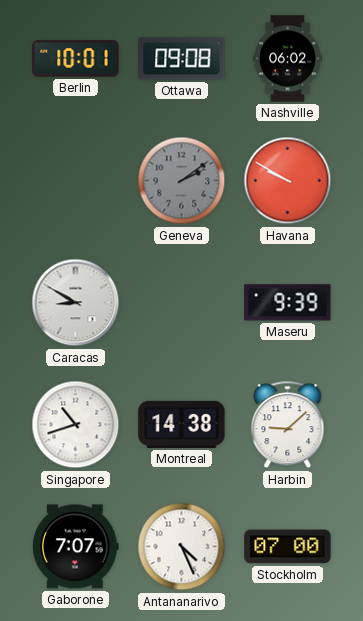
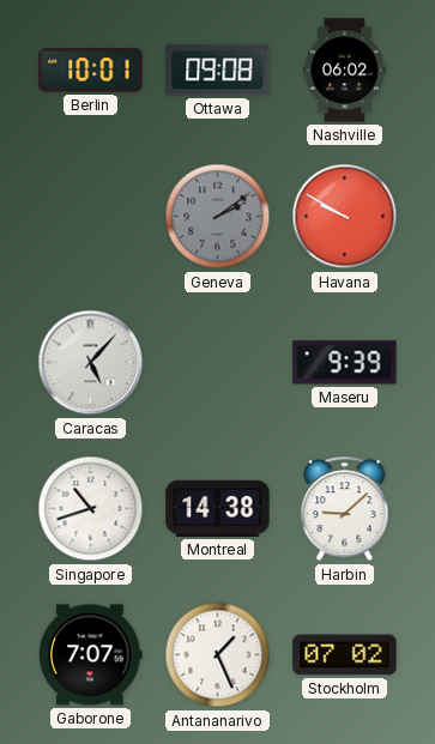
Caracas: 8:50 -> 5:07 (91, 363)
Antananarivo: 4:26 -> 1:26 (218, 655)
Stockholm: 07:00 -> 07:02 (345, 655)
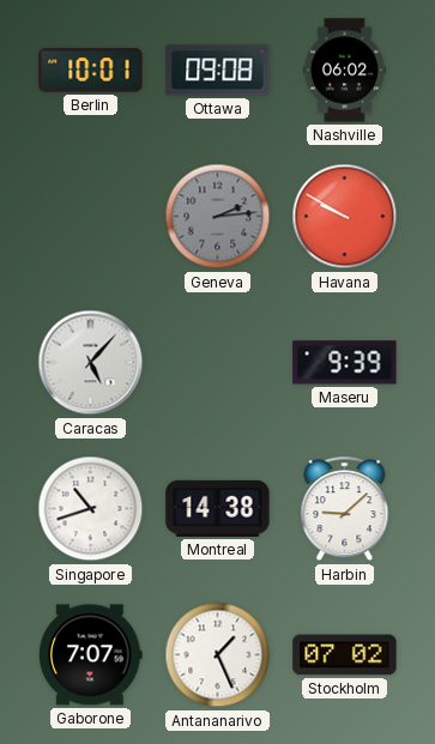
Geneva: 2:09 -> 2:14 (218, 217)
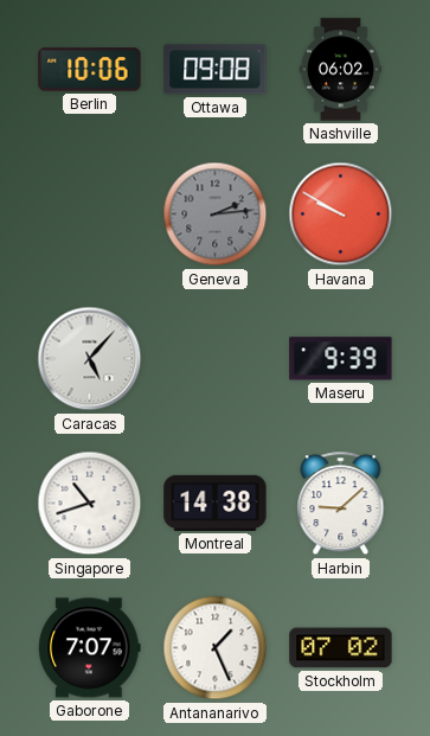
Berlin: 10:01 -> 10:06 (90, 70)
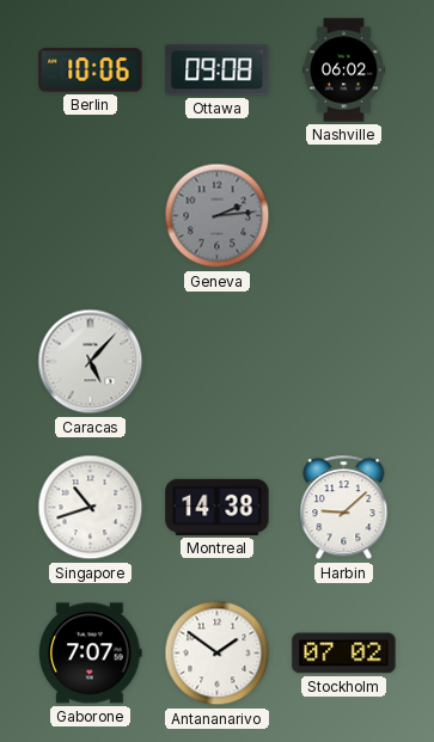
Havana: 9:50 -> none (341, 215)
Maseru: 9:39 -> none (341, 359)
Antananarivo: 1:26 -> 1:51 (218, 654)
